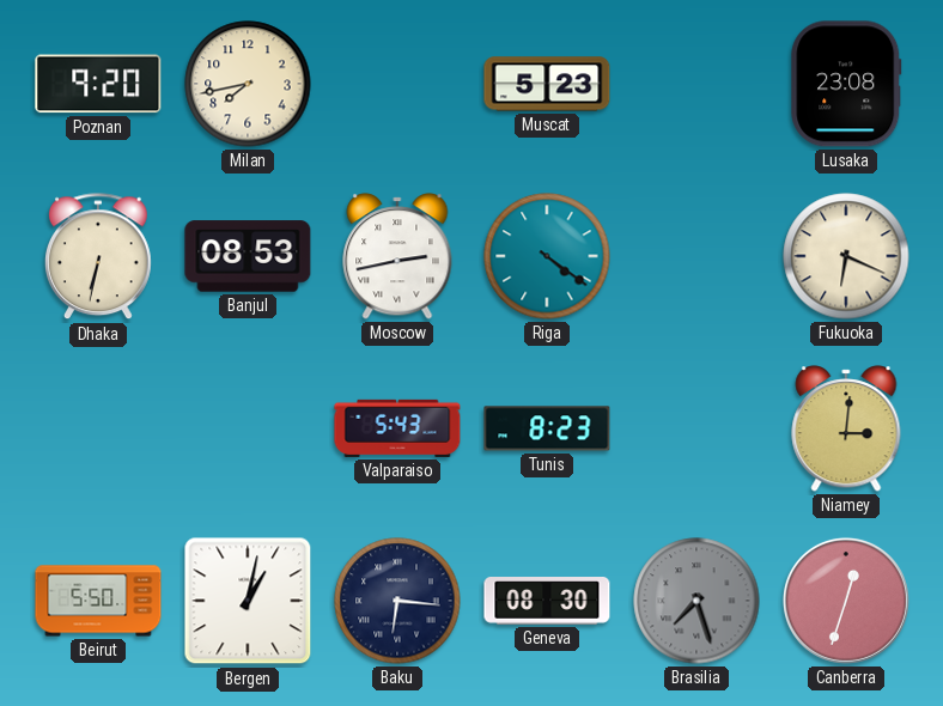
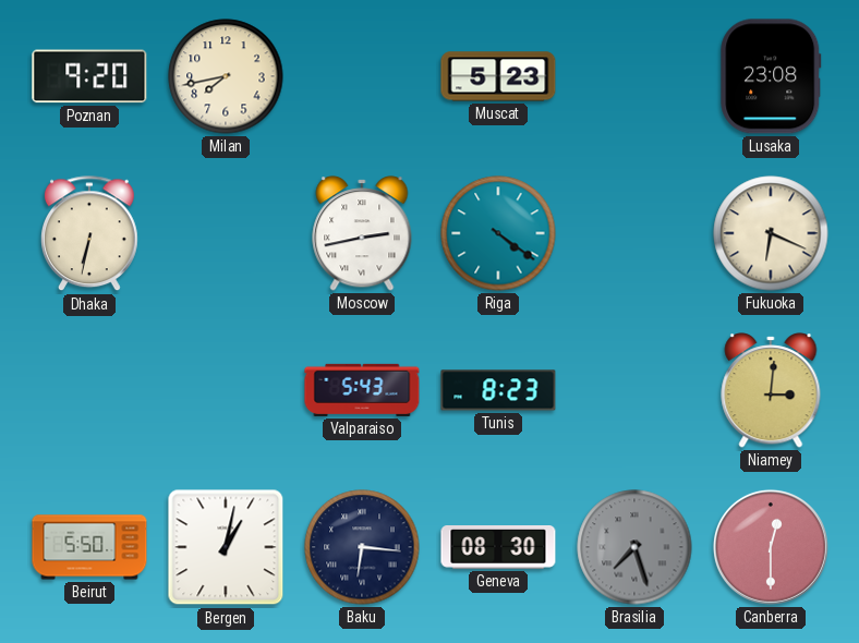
Banjul: 08:53 -> none (248, 256)
Canberra: 12:33 -> 12:30 (771, 547)
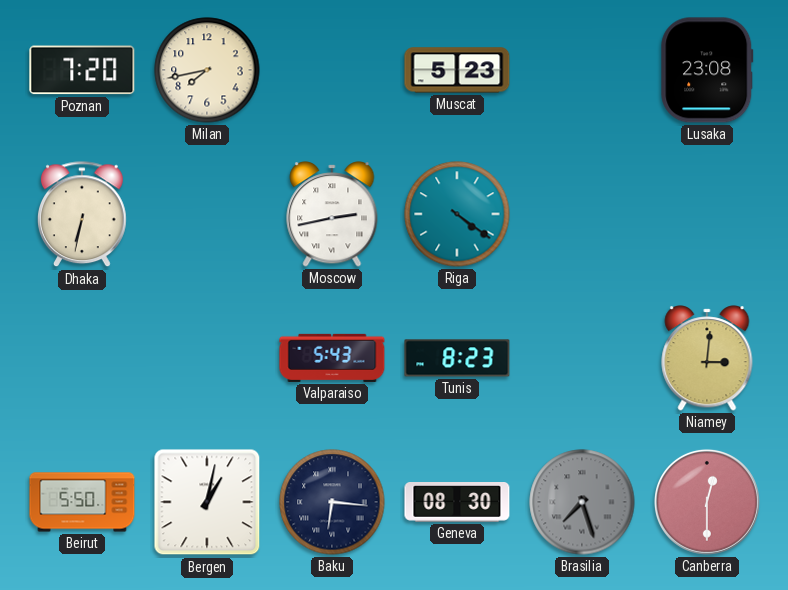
Poznan: 9:20 -> 7:20 (82, 70)
Fukuoka: 6:19 -> none (771, 233)
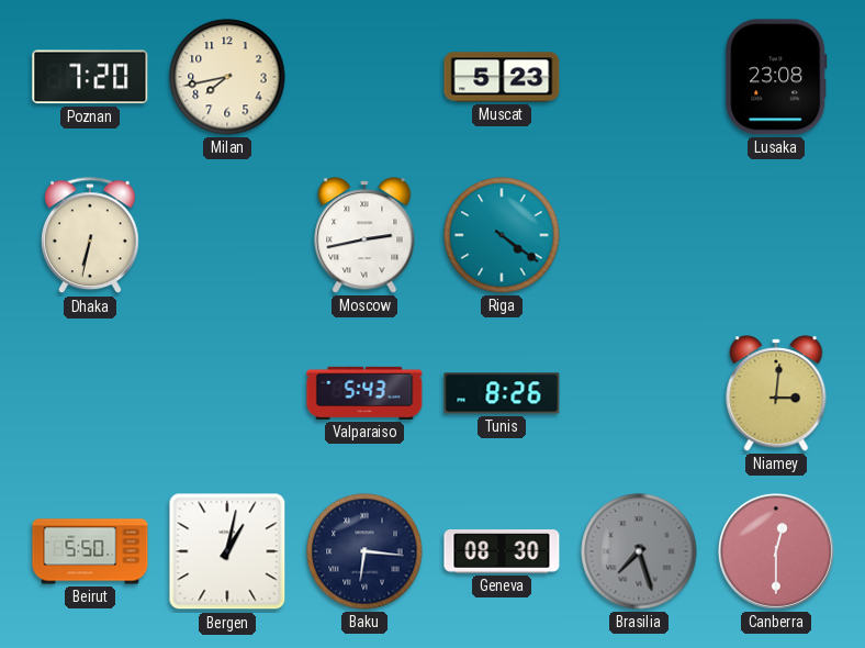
Tunis: 8:23 -> 8:26 (502, 393)
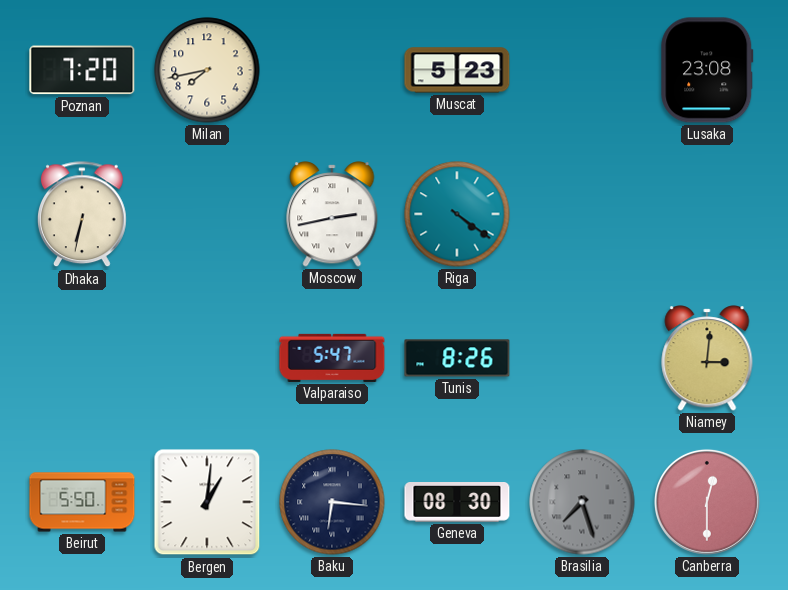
Valparaiso: 5:43 -> 5:47 (332, 358)
Bergen: 1:02 -> 1:01 (207, 502)
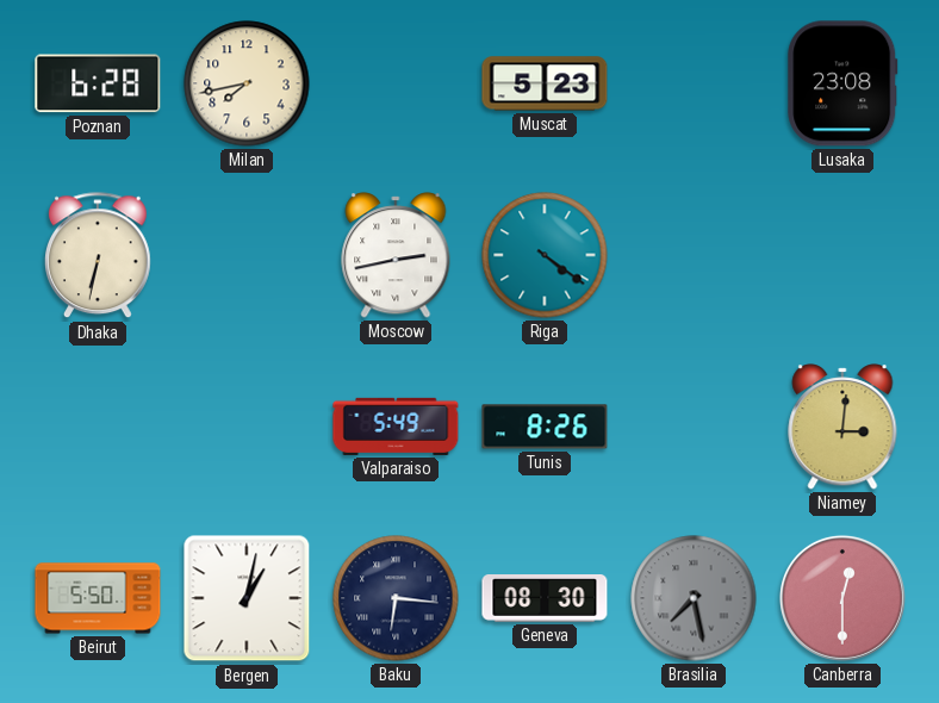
Poznan: 7:20 -> 6:28 (98, 83)
Valparaiso: 5:47 -> 5:49 (396, 427)
Bergen: 1:01 -> 1:02 (247, 598)
Brasilia: 7:27 -> 7:28 (694, 598)
